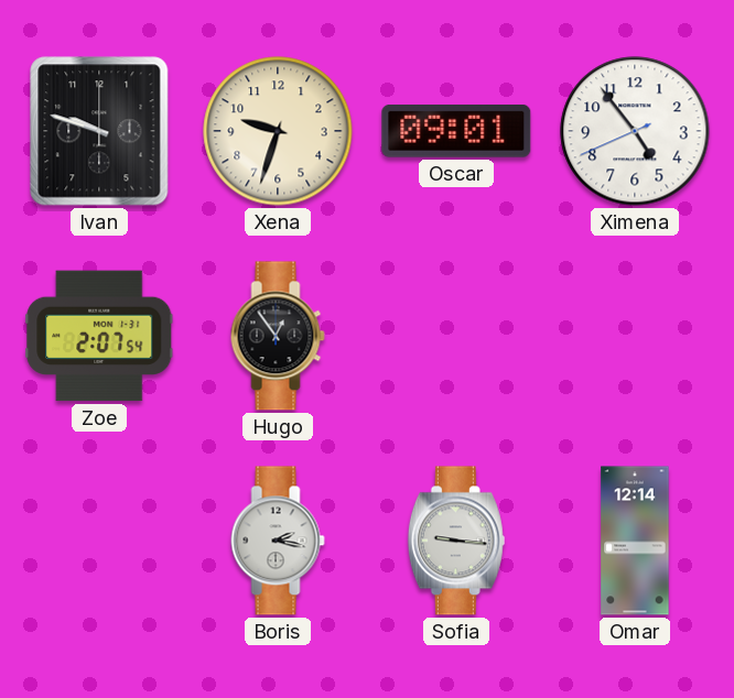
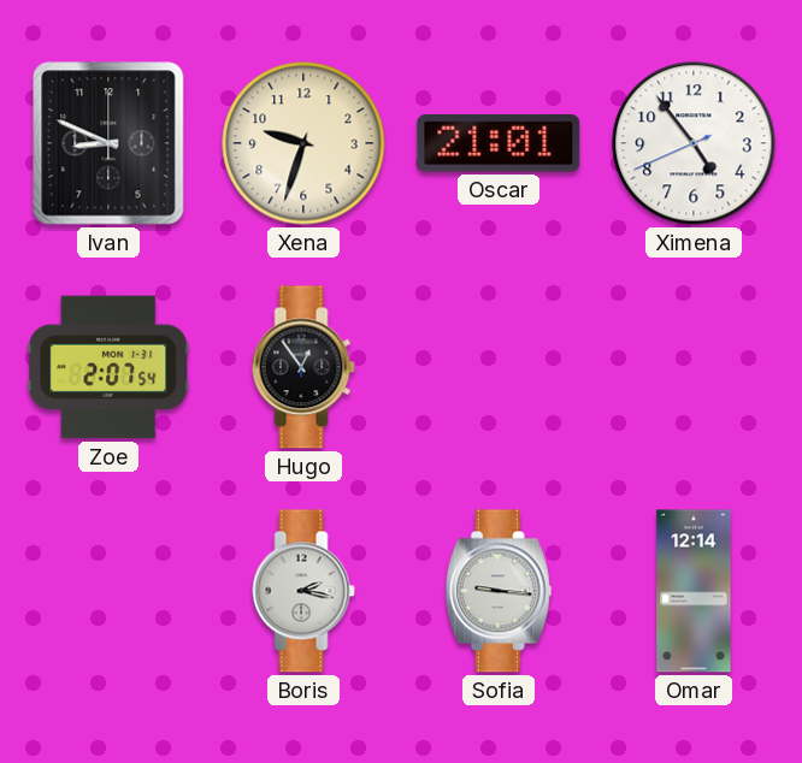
Ivan: 9:48 -> 8:49 (108, 143)
Oscar: 09:01 -> 21:01 (499, 143)
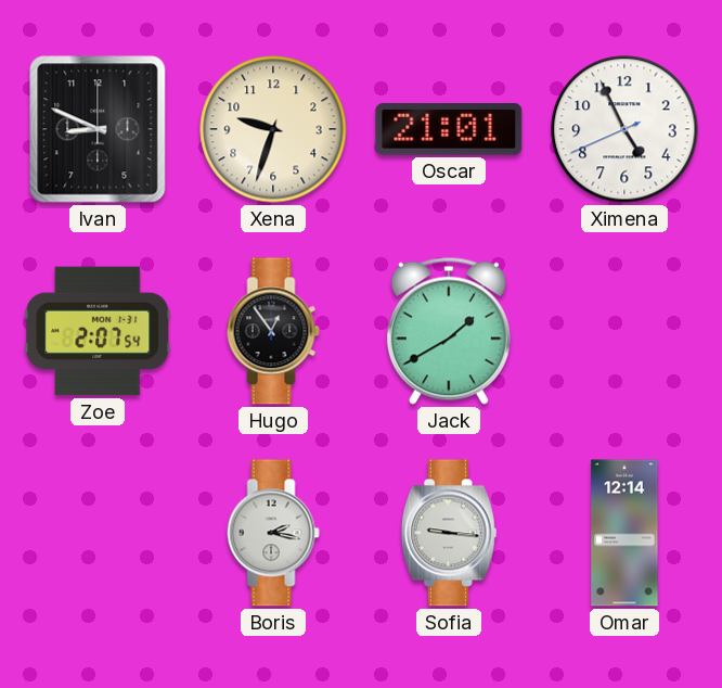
Ximena: 4:53 -> 4:55 (624, 129)
Jack: none -> 1:40 (449, 331)
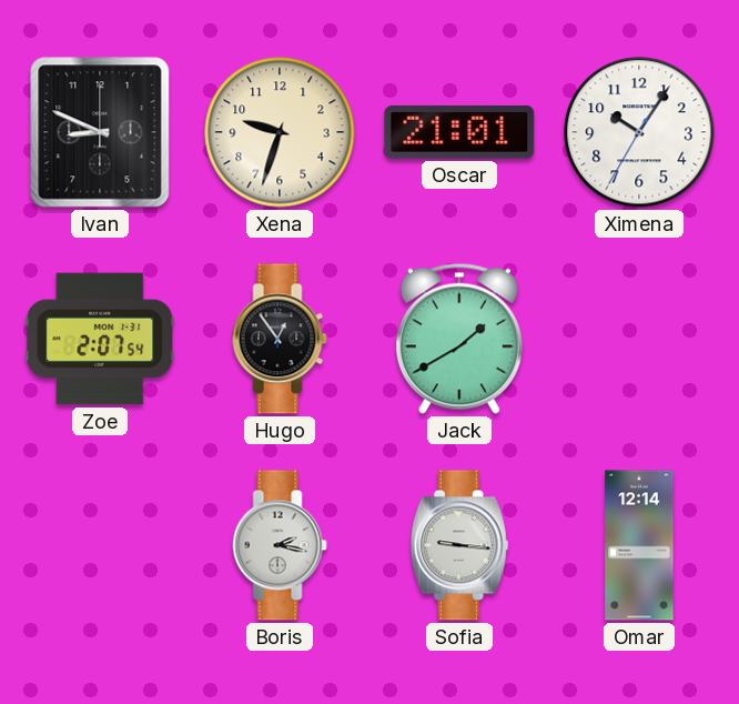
Ximena: 4:55 -> 10:05 (639, 132)
